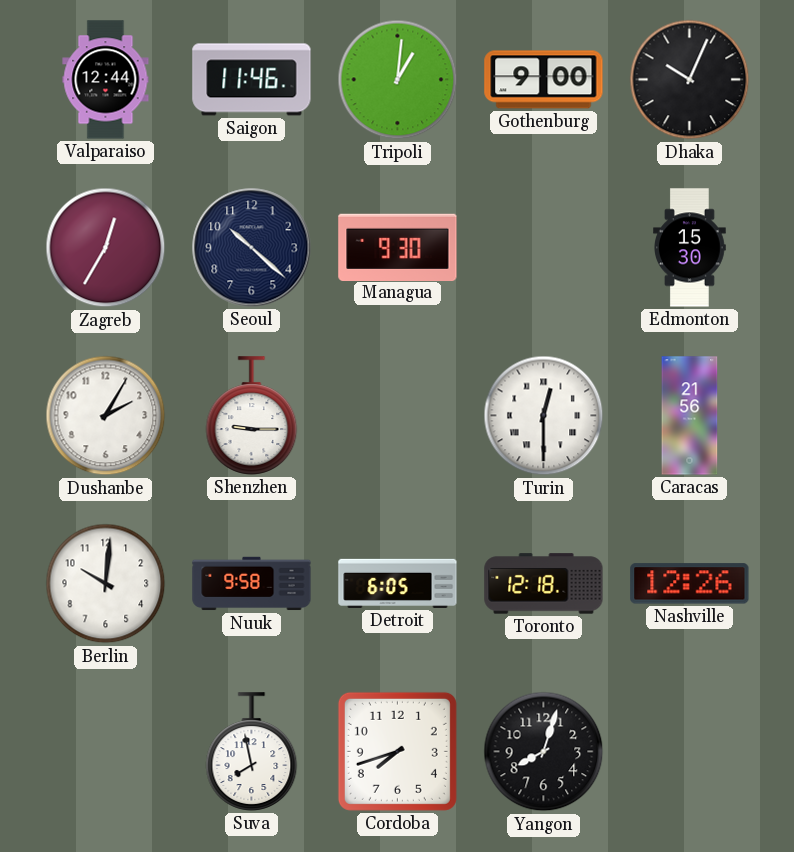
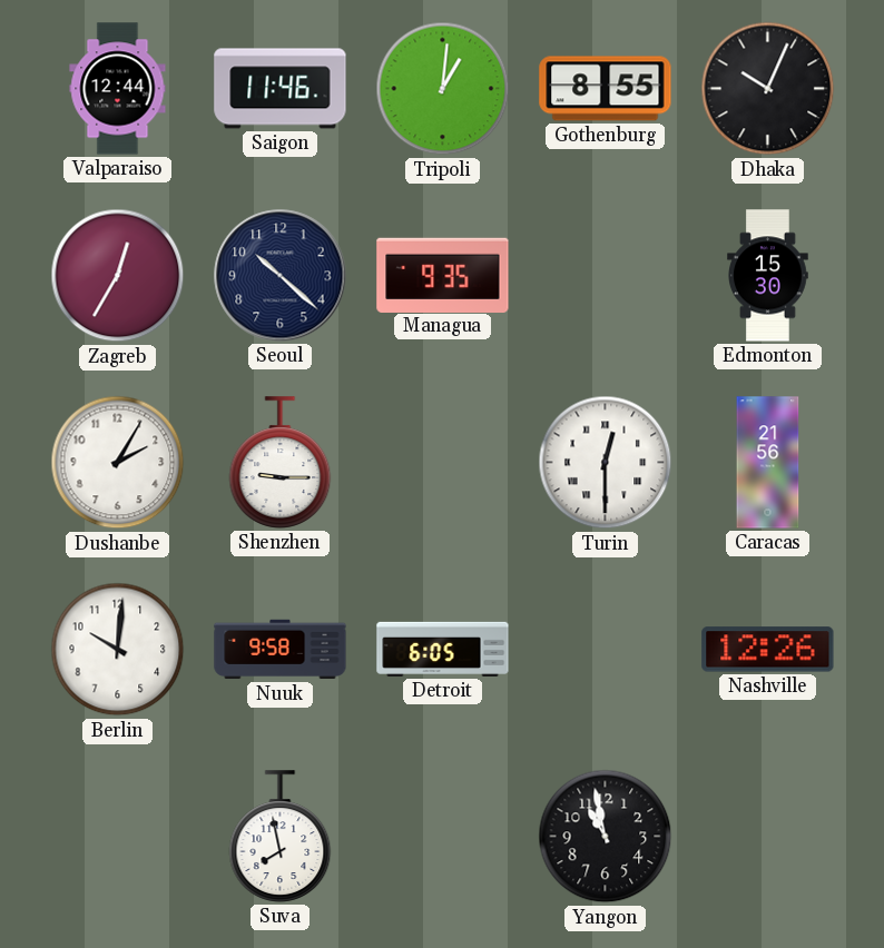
Gothenburg: 9:00 -> 8:55 (606, 89)
Managua: 9:30 -> 9:35 (443, 275)
Toronto: 12:18 -> none (544, 584)
Cordoba: 7:42 -> none (397, 751)
Yangon: 8:03 -> 10:58 (606, 837)
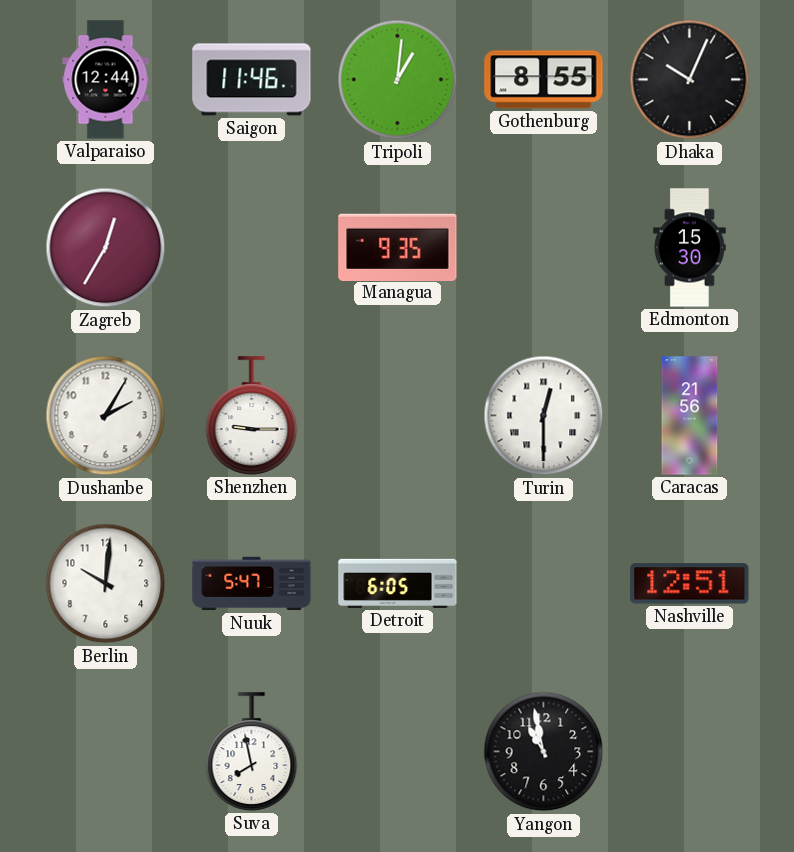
Seoul: 10:22 -> none (281, 276)
Nuuk: 9:58 -> 5:47 (252, 584)
Nashville: 12:26 -> 12:51 (690, 584)
